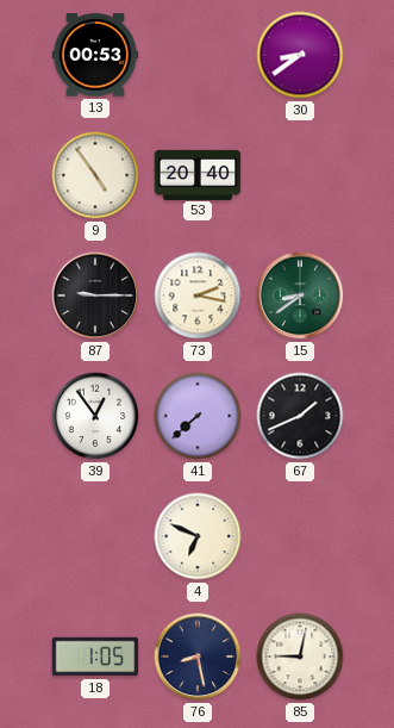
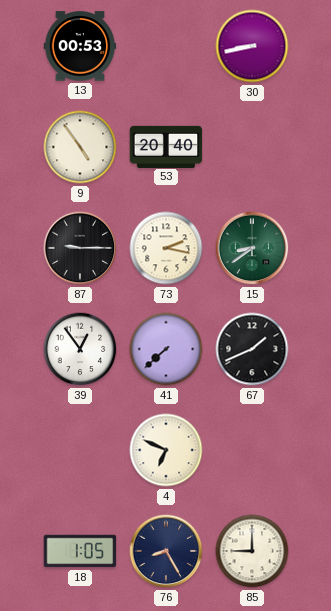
30: 8:39 -> 8:43 (252, 46)
76: 8:28 -> 8:25 (166, 551)
85: 9:02 -> 9:00 (252, 551)
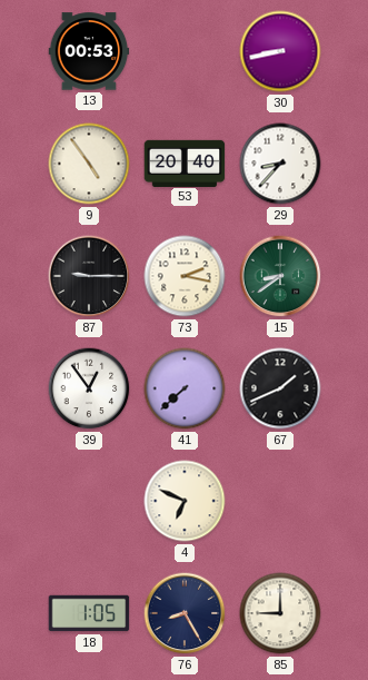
29: none -> 8:37 (280, 164)
